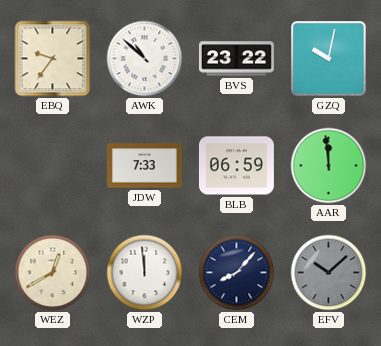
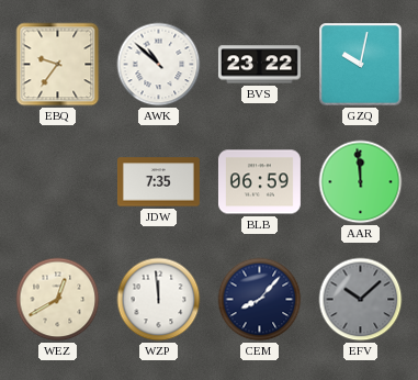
JDW: 7:33 -> 7:35 (158, 182)
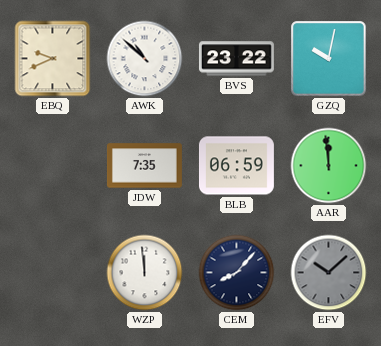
EBQ: 9:36 -> 9:41 (53, 59)
WEZ: 12:40 -> none (58, 300)
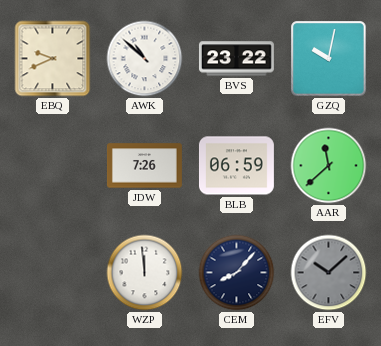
JDW: 7:35 -> 7:26 (144, 166)
AAR: 11:59 -> 11:38 (329, 166)
